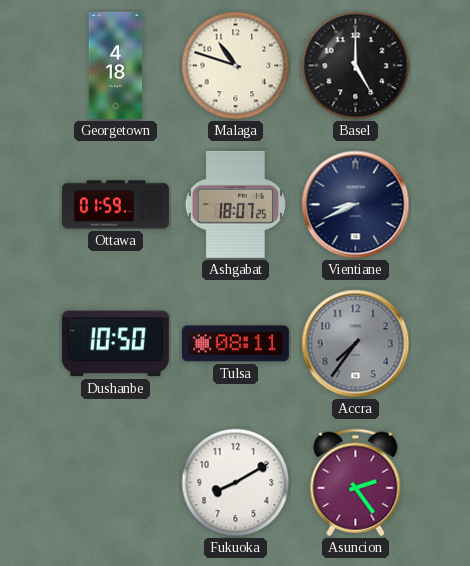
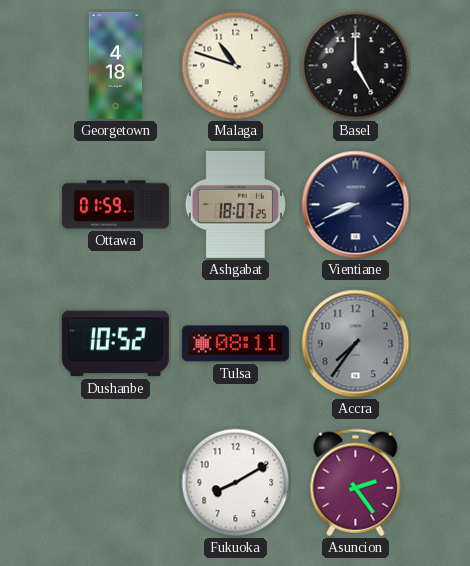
Dushanbe: 10:50 -> 10:52 (115, 344)
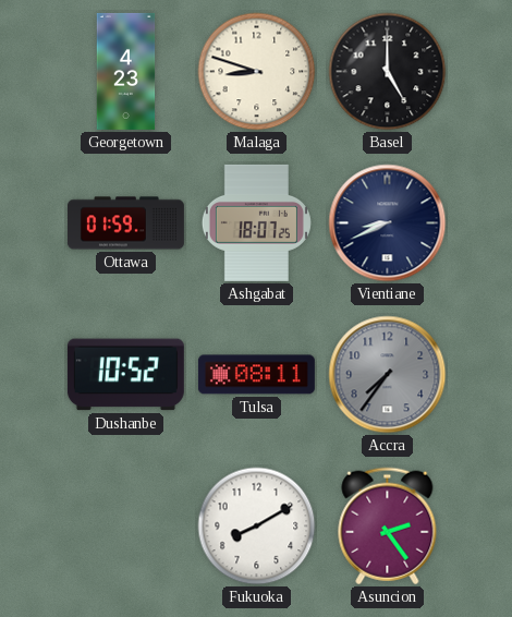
Georgetown: 4:18 -> 4:23 (126, 71)
Malaga: 10:48 -> 8:48 (257, 72)
